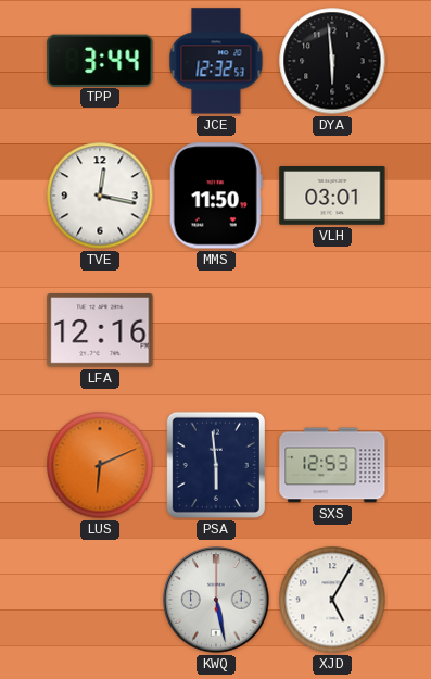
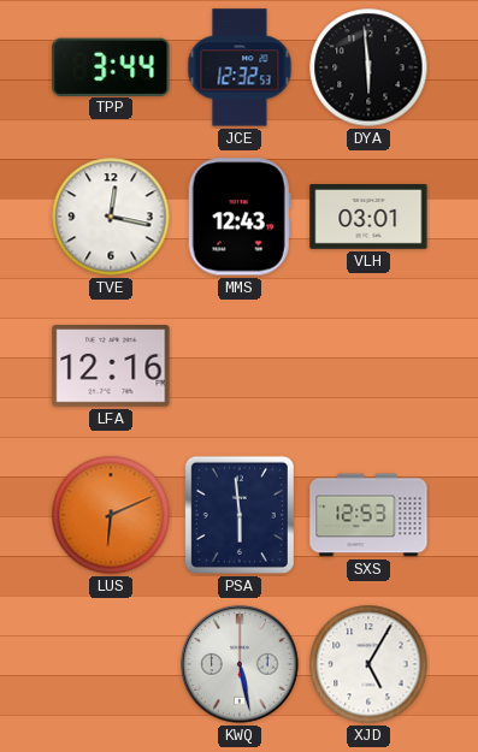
MMS: 11:50 -> 12:43 (240, 217)
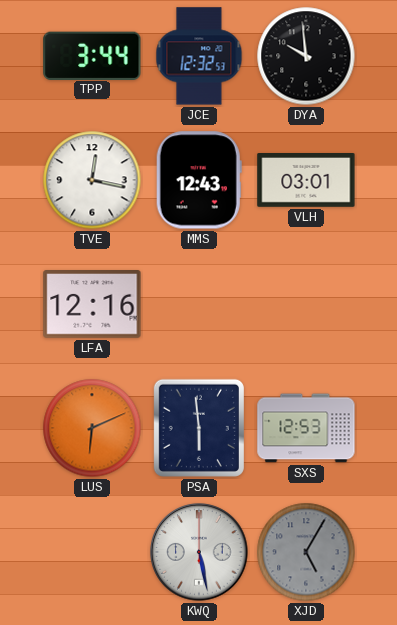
DYA: 5:59 -> 9:59 (306, 56)
XJD dial: white -> grey (306, 552)
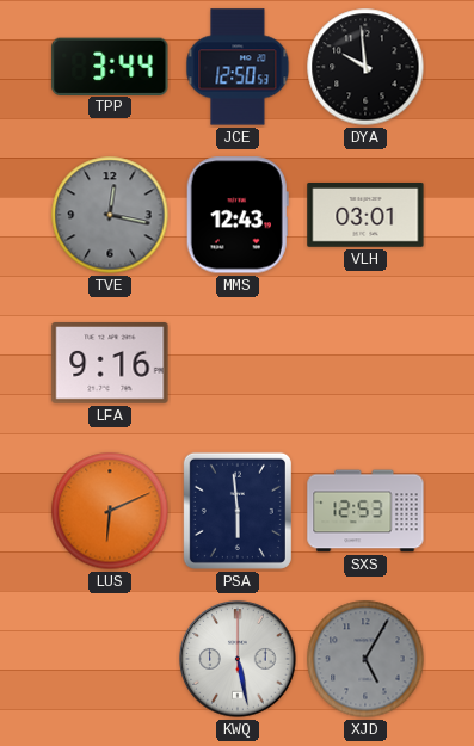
JCE: 12:32 -> 12:50 (238, 67)
TVE dial: white -> grey (110, 215)
LFA: 12:16 -> 9:16 (110, 364)
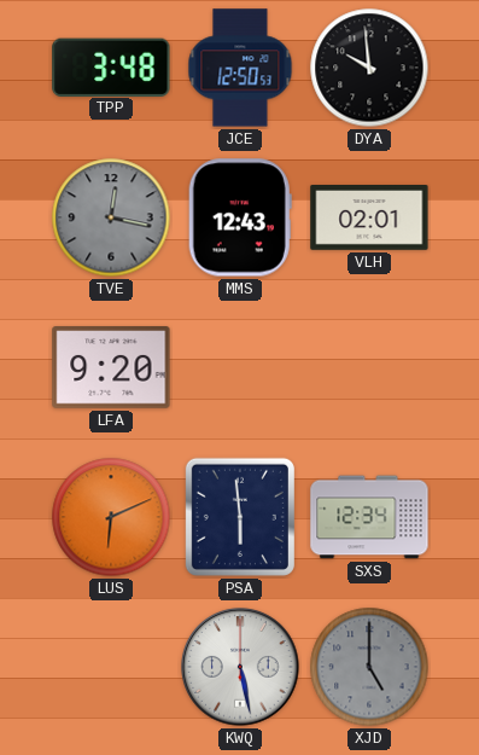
TPP: 3:44 -> 3:48 (111, 66)
VLH: 03:01 -> 02:01 (369, 219)
LFA: 9:16 -> 9:20 (111, 368)
SXS: 12:53 -> 12:34 (369, 517)
XJD: 5:05 -> 5:00 (369, 667)
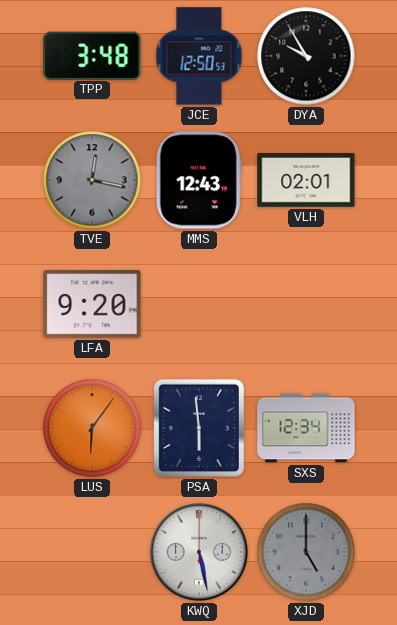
DYA: 9:59 -> 9:55 (306, 56)
LUS: 6:11 -> 6:06 (92, 428)
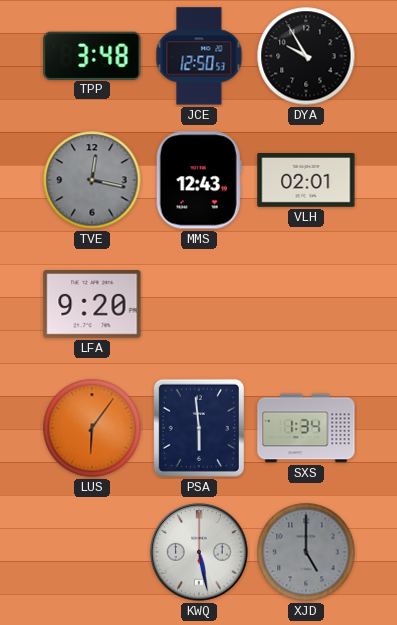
SXS: 12:34 -> 1:34 (306, 428)
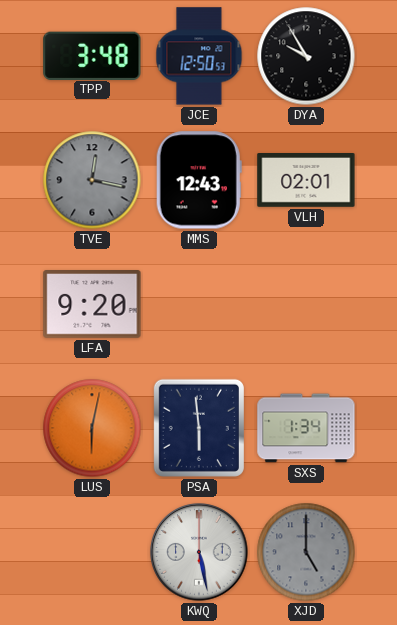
LUS: 6:06 -> 6:02 (92, 428)
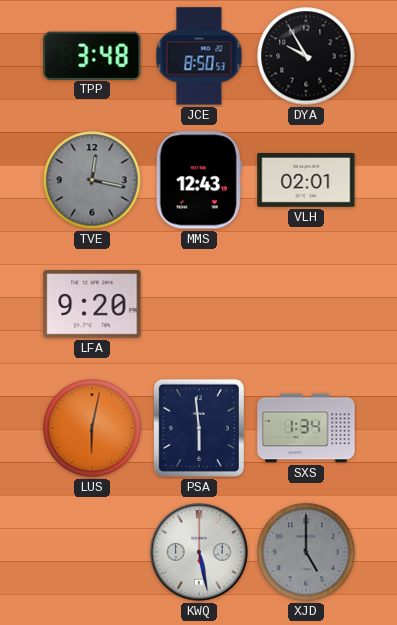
JCE: 12:50 -> 8:50 (199, 56)
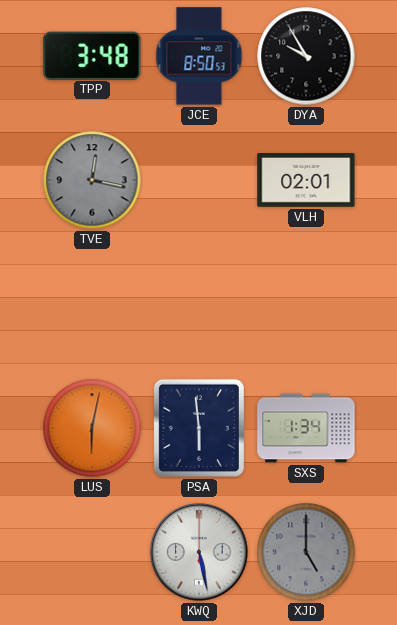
MMS: 12:43 -> none (199, 180)
LFA: 9:20 -> none (92, 305)
